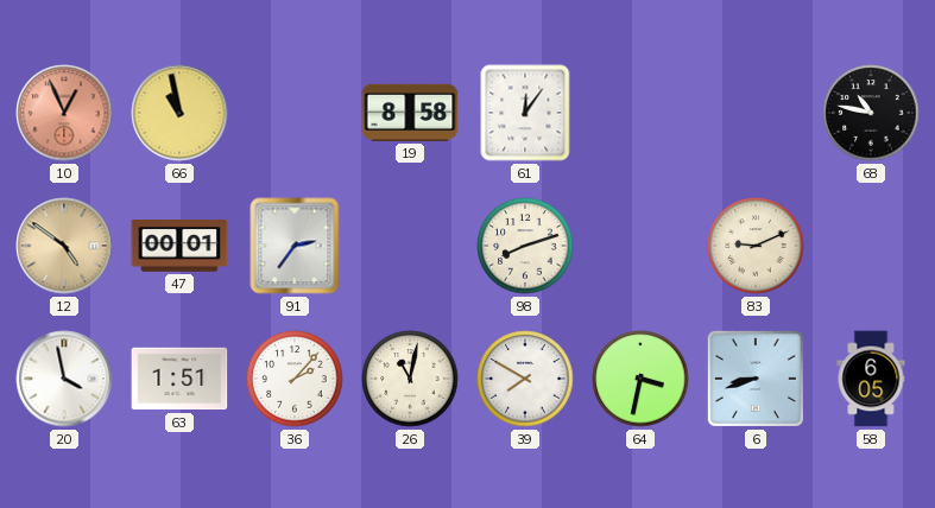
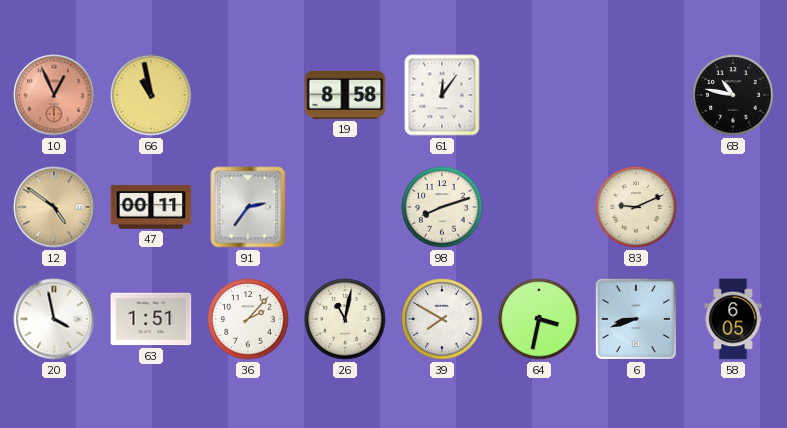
47: 00:01 -> 00:11 (151, 208)
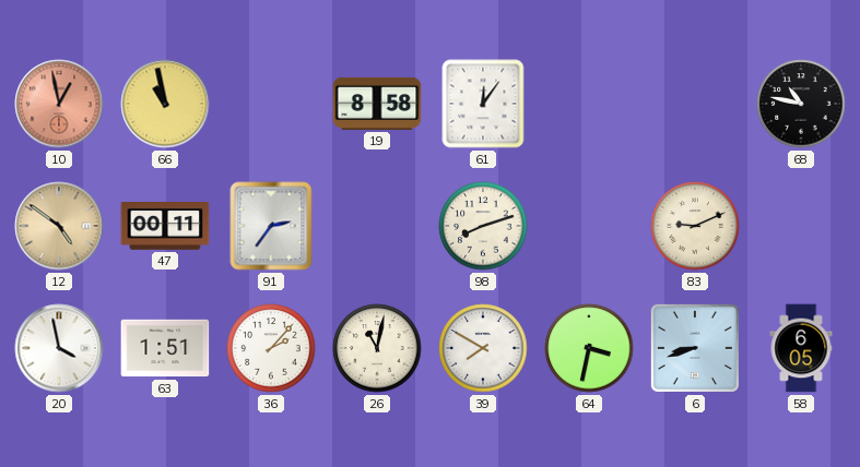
10: 12:56 -> 12:58 (59, 104)
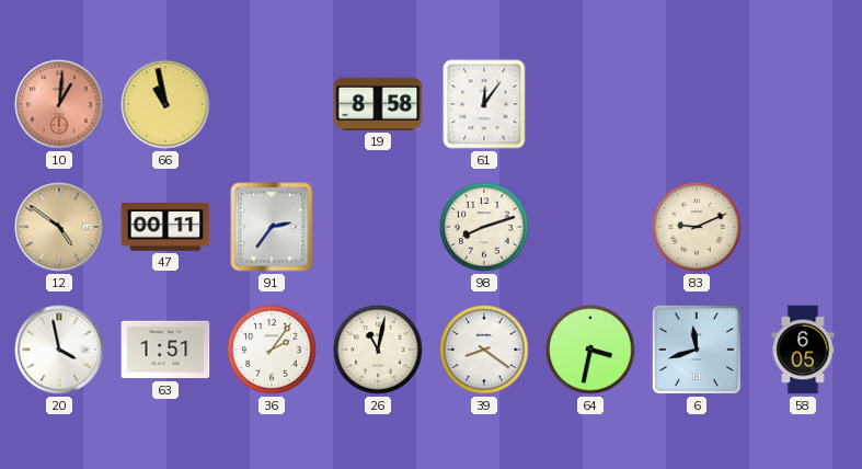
10: 12:58 -> 1:01 (59, 104)
68: 10:47 -> none (801, 104)
36: 2:07 -> 2:06 (272, 350)
39: 7:50 -> 8:21 (484, 350)
6: 8:42 -> 11:42 (697, 350)
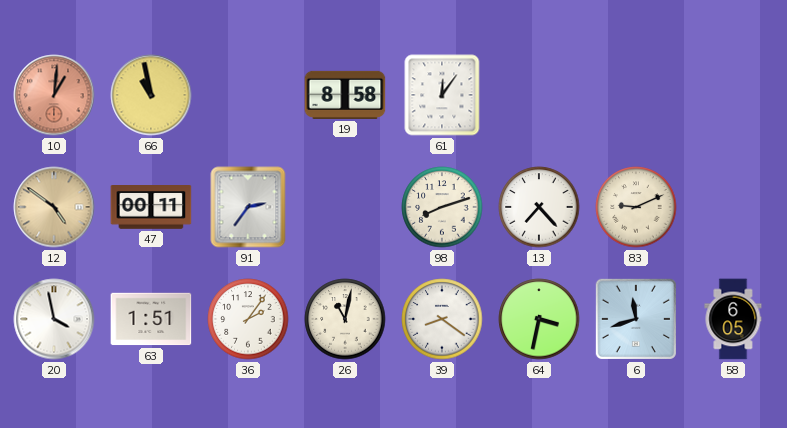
13: none -> 7:23 (539, 207)
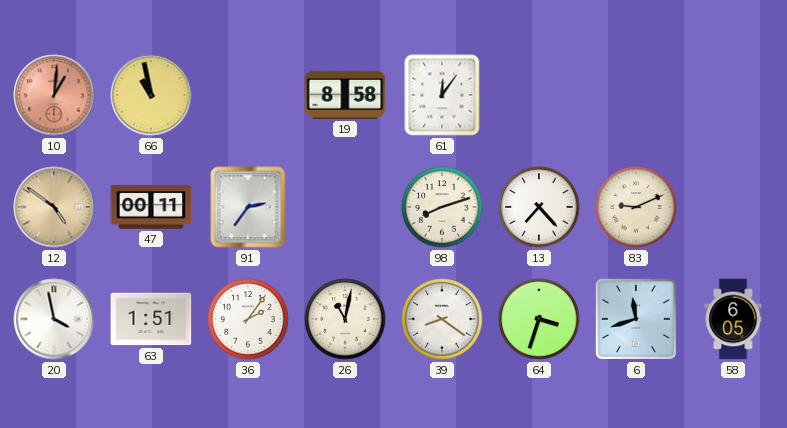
64: 3:32 -> 3:33 (539, 319)
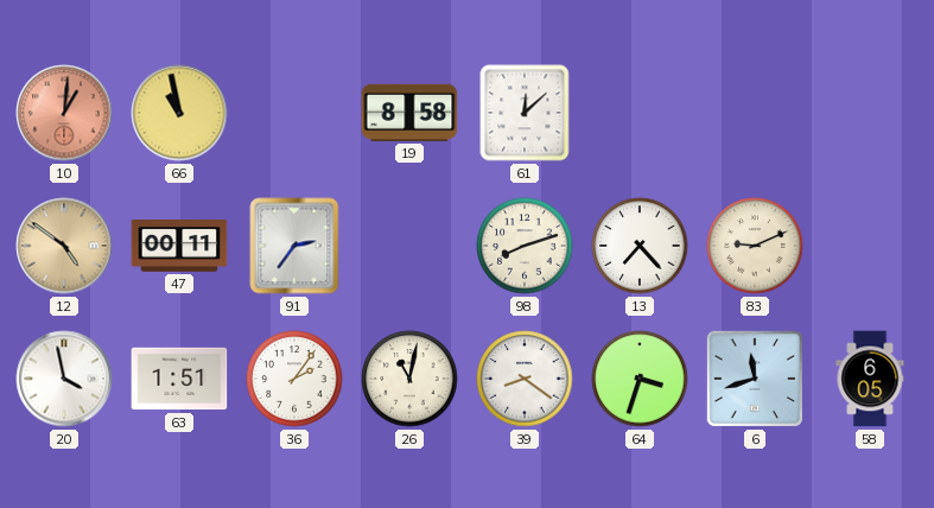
61: 12:06 -> 12:08 (525, 113)
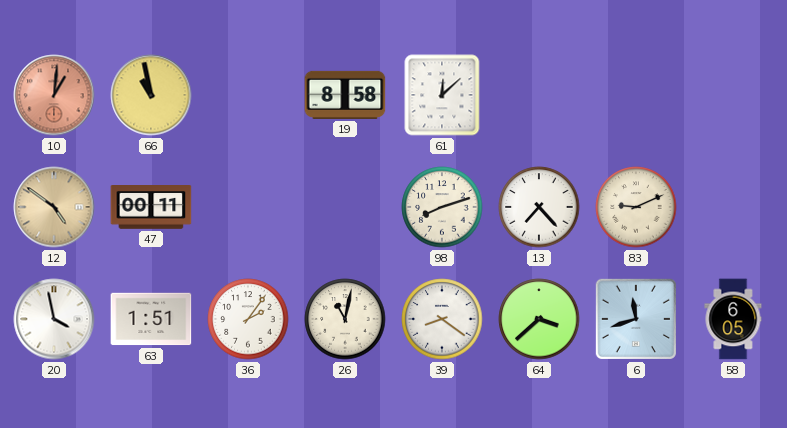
91: 2:36 -> none (294, 246)
64: 3:33 -> 3:38 (539, 319)
